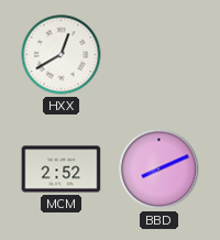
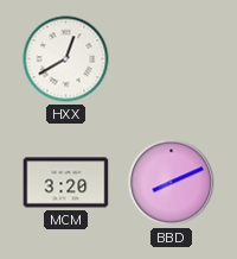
MCM: 2:52 -> 3:20 (66, 183)
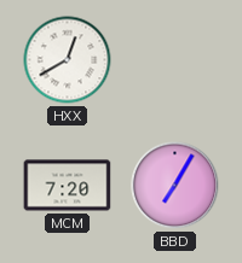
MCM: 3:20 -> 7:20 (68, 186)
BBD: 8:11 -> 7:05 (175, 186)
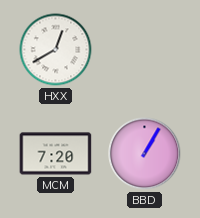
BBD: 7:05 -> 1:05 (145, 154)
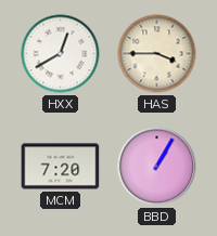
HAS: none -> 3:45 (157, 54)
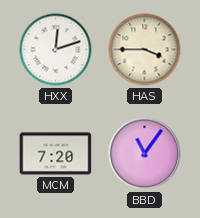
HXX: 12:40 -> 12:12 (56, 50)
BBD: 1:05 -> 11:06 (145, 154)
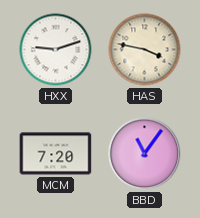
HXX: 12:12 -> 9:12 (56, 50)
HAS: 3:45 -> 3:47 (145, 50)
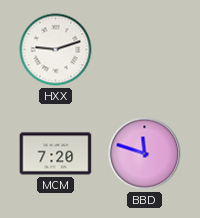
HAS: 3:47 -> none (145, 50)
BBD: 11:06 -> 11:48 (145, 154)
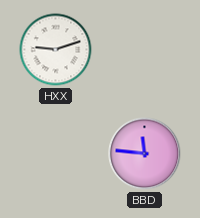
MCM: 7:20 -> none (56, 154)
BBD: 11:48 -> 11:46 (145, 154)
